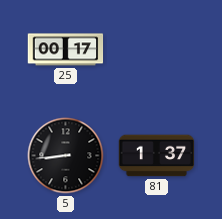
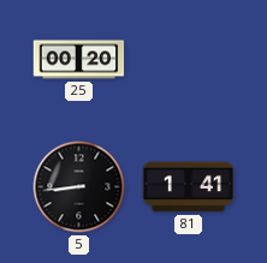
25: 00:17 -> 00:20 (79, 60)
81: 1:37 -> 1:41 (189, 187)
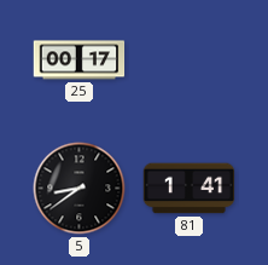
25: 00:20 -> 00:17 (80, 61)
5: 8:44 -> 8:39 (80, 189)
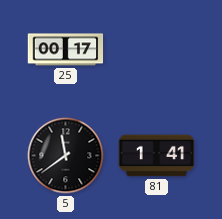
5: 8:39 -> 11:39 (66, 156)
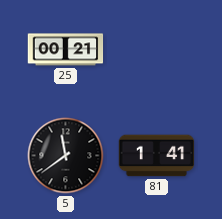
25: 00:17 -> 00:21 (66, 50)
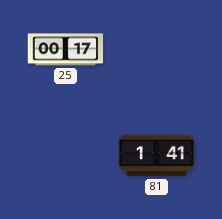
25: 00:21 -> 00:17 (66, 50)
5: 11:39 -> none (66, 156)
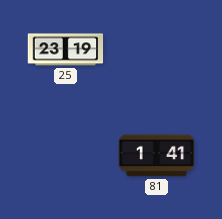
25: 00:17 -> 23:19 (66, 50)
